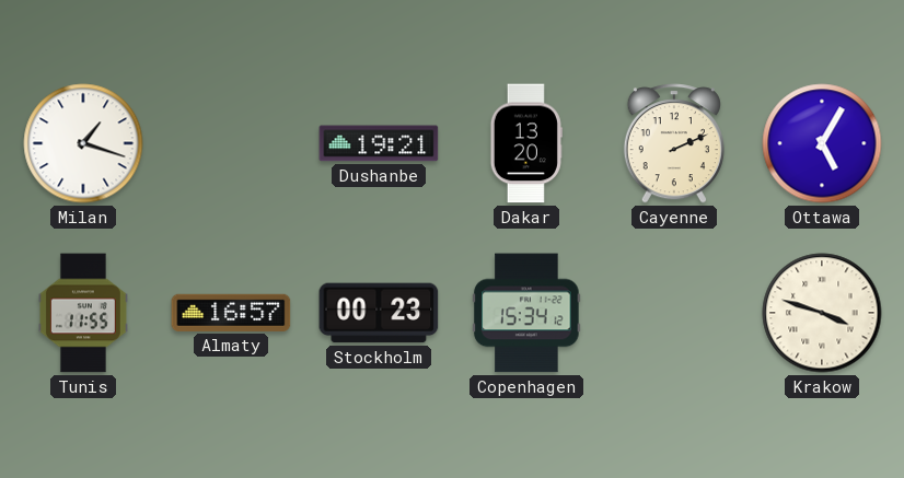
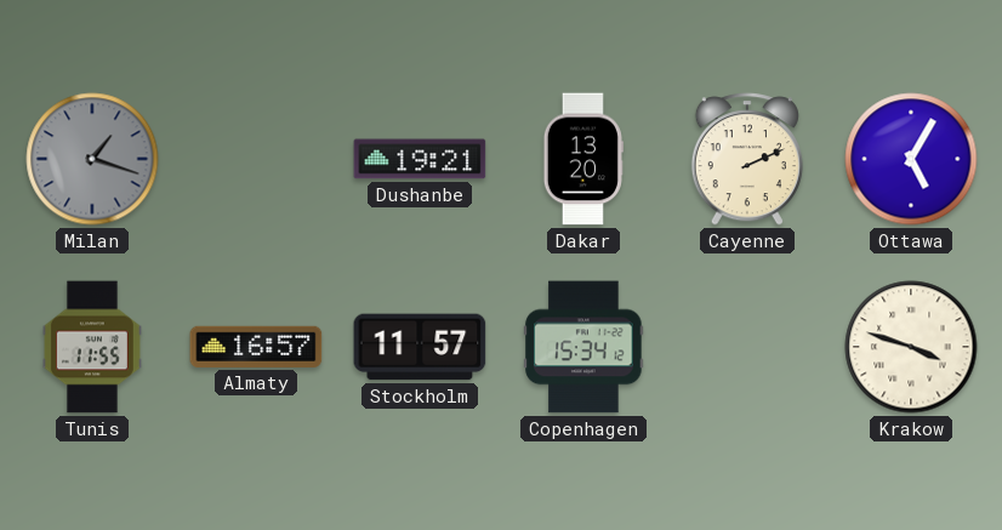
Milan dial: white -> grey (92, 159)
Stockholm: 00:23 -> 11:57 (420, 347)
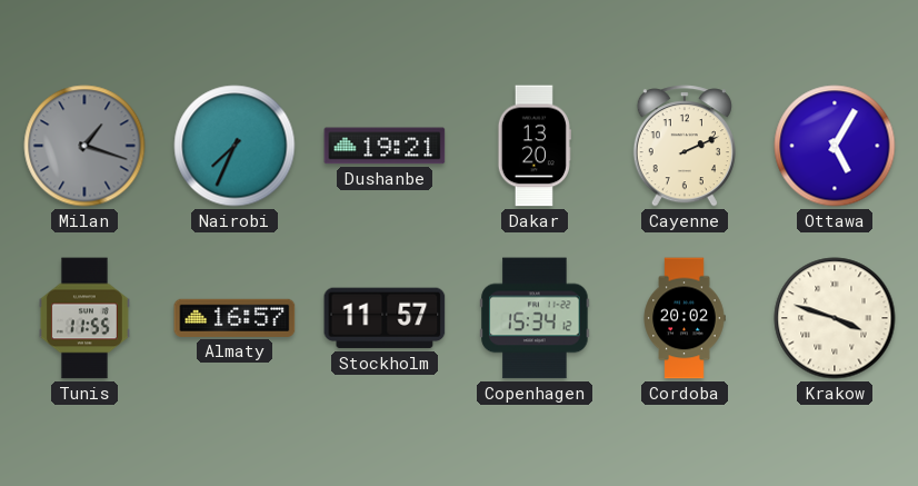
Nairobi: none -> 7:34 (235, 146)
Cordoba: none -> 20:02 (685, 318)
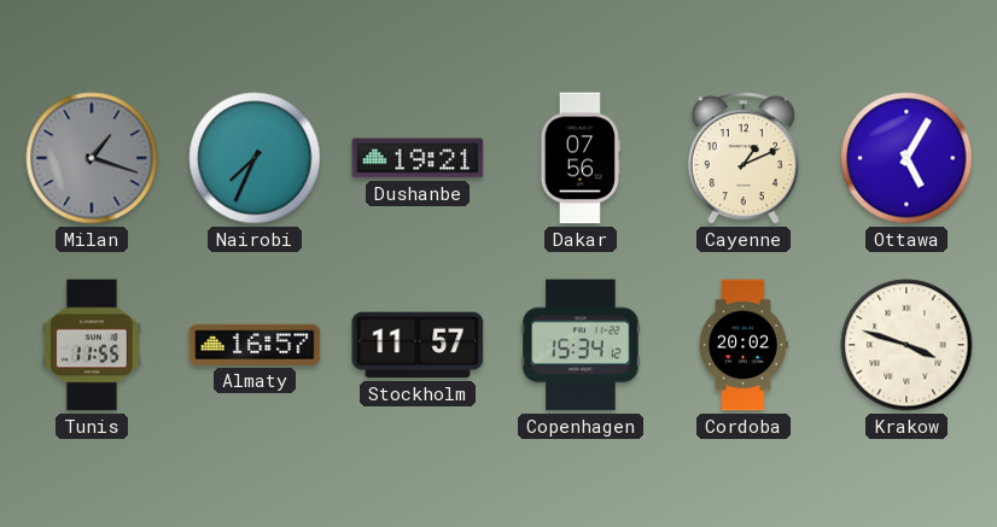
Dakar: 13:20 -> 07:56 (581, 158)
Cayenne: 2:11 -> 1:11 (744, 158)
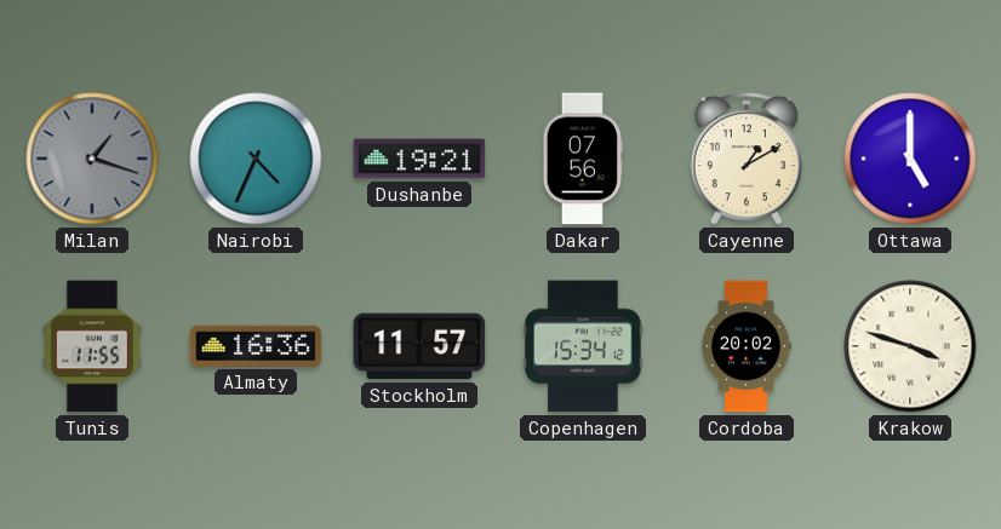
Nairobi: 7:34 -> 4:34 (256, 159)
Cayenne: 1:11 -> 1:10 (747, 159)
Ottawa: 5:05 -> 5:00 (910, 159)
Almaty: 16:57 -> 16:36 (256, 346)
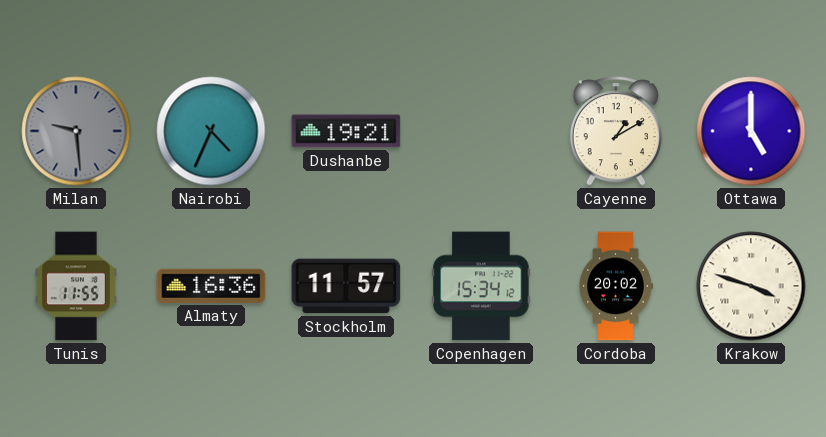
Milan: 1:18 -> 9:29 (76, 131)
Dakar: 07:56 -> none (583, 159)
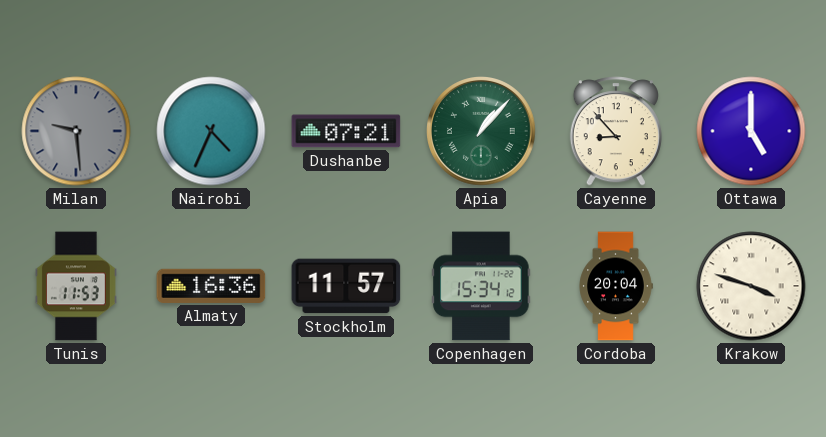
Dushanbe: 19:21 -> 07:21 (346, 131)
Apia: none -> 1:07 (482, 132)
Cayenne: 1:10 -> 8:53 (616, 131)
Tunis: 11:55 -> 11:53 (76, 286)
Cordoba: 20:02 -> 20:04 (616, 286)
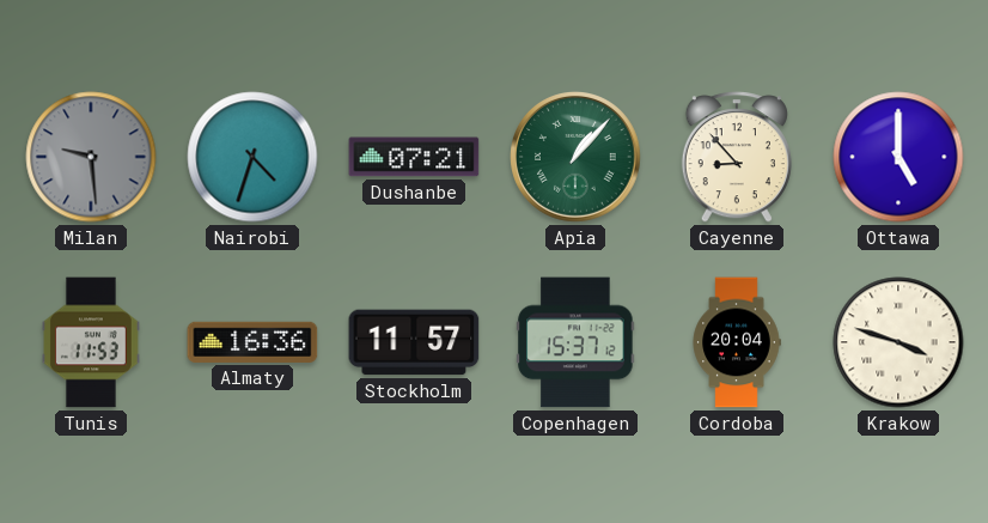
Nairobi: 4:34 -> 4:33 (252, 157)
Copenhagen: 15:34 -> 15:37 (575, 342)
